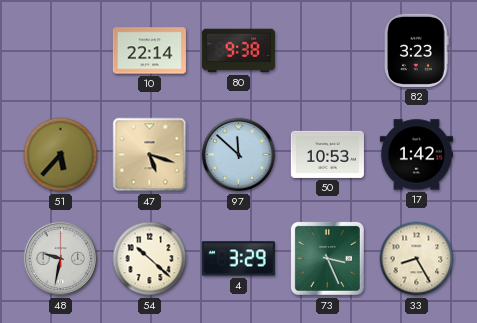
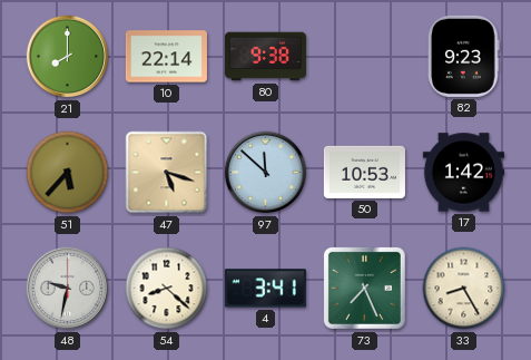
21: none -> 8:00 (68, 57)
82: 3:23 -> 9:23 (464, 56)
54: 10:22 -> 8:22 (167, 289)
4: 3:29 -> 3:41 (265, 289)
73: 3:26 -> 7:26 (364, 288)
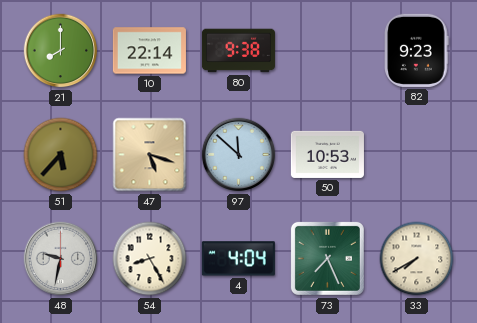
17: 1:42 -> none (463, 173)
54: 8:22 -> 8:25 (150, 259)
4: 3:41 -> 4:04 (238, 259)
33: 8:25 -> 7:40 (417, 259)
